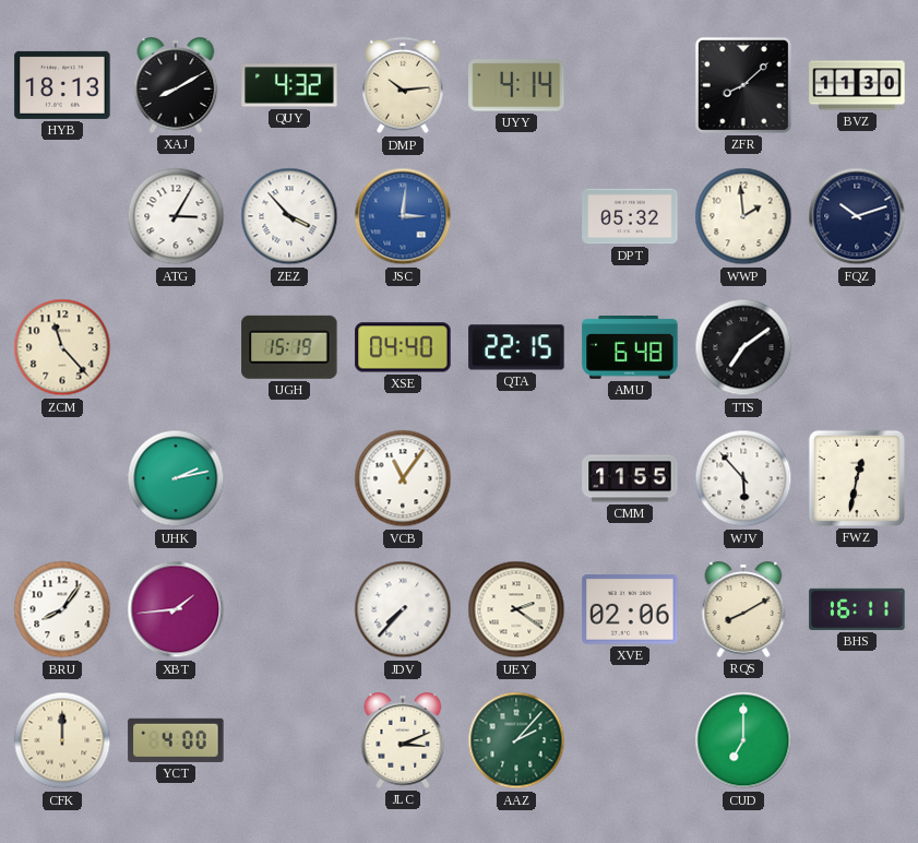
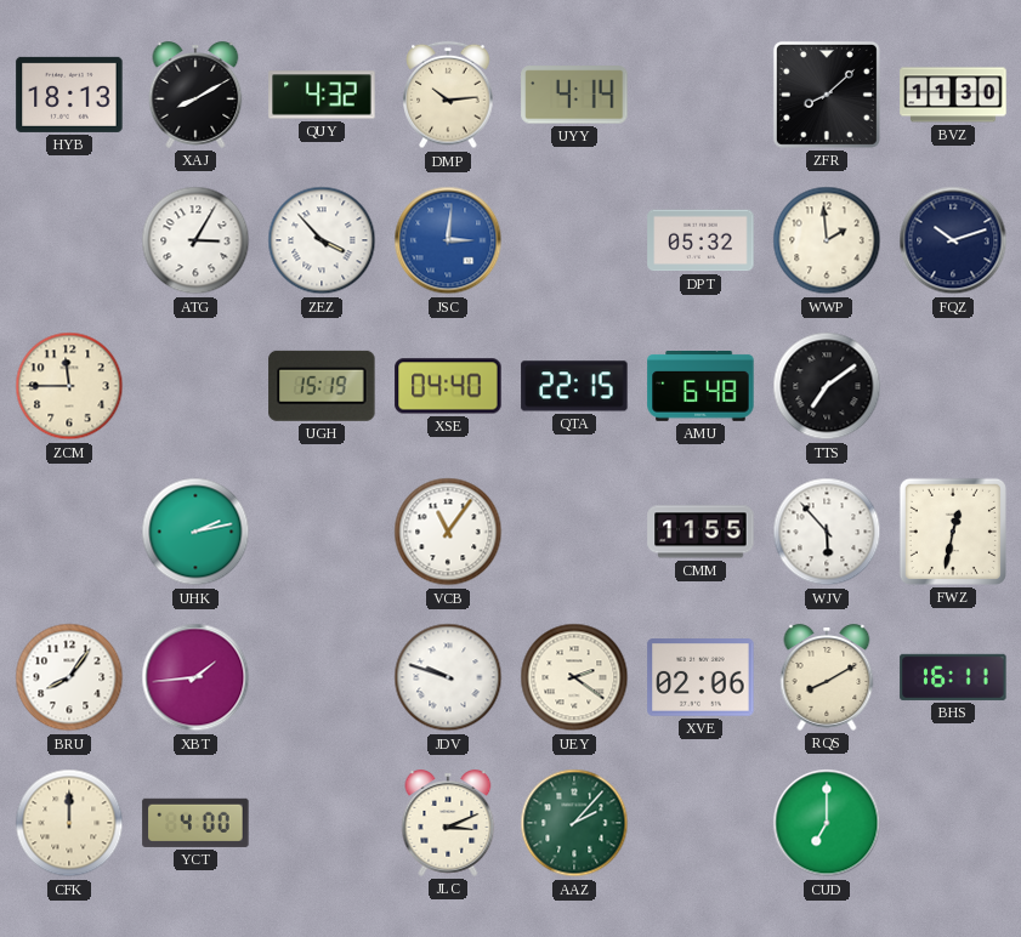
ZCM: 11:23 -> 11:45 (69, 386)
JDV: 7:37 -> 9:48 (448, 677)
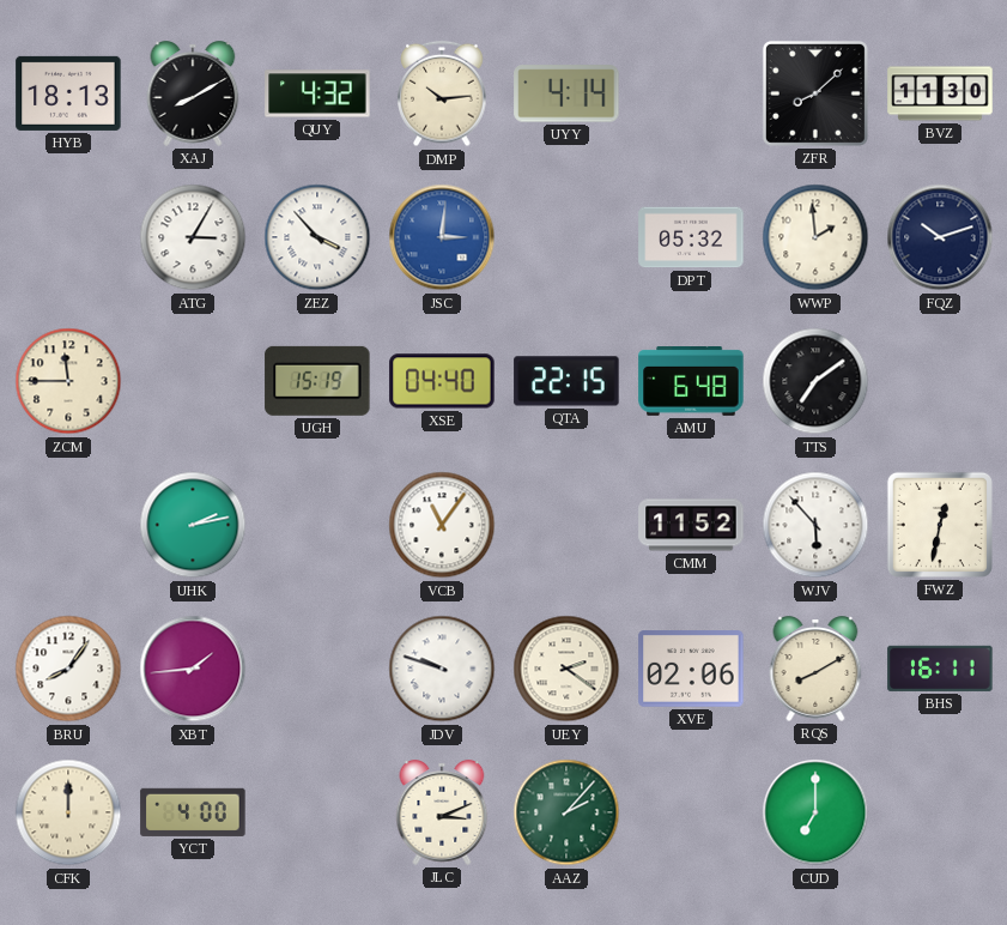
CMM: 11:55 -> 11:52 (691, 525)
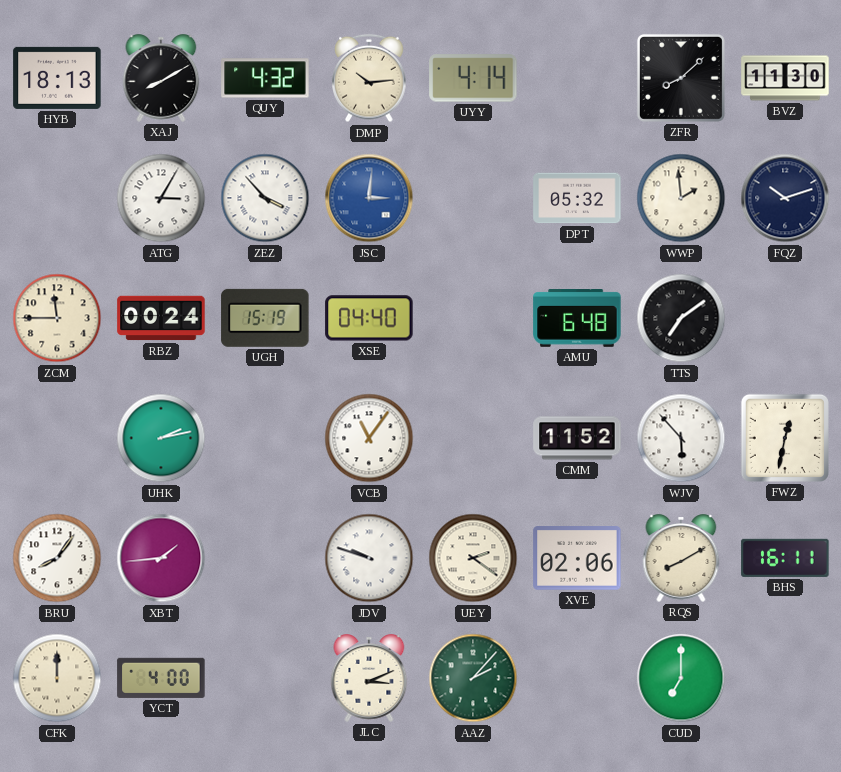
RBZ: none -> 00:24 (161, 318)
QTA: 22:15 -> none (566, 381)
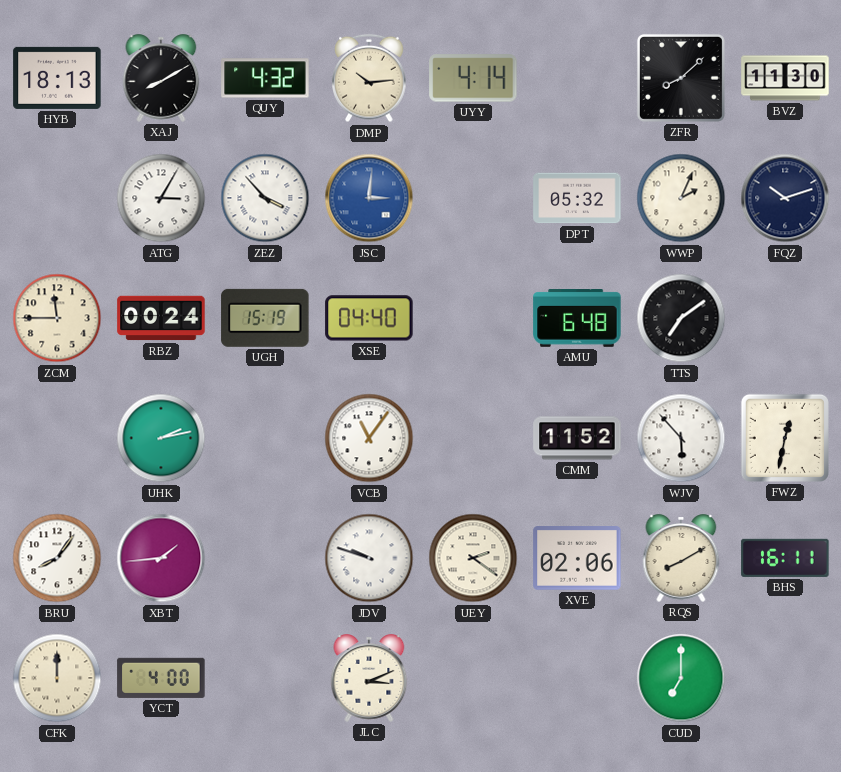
WWP: 1:59 -> 2:04 (681, 198)
AAZ: 2:07 -> none (473, 678)
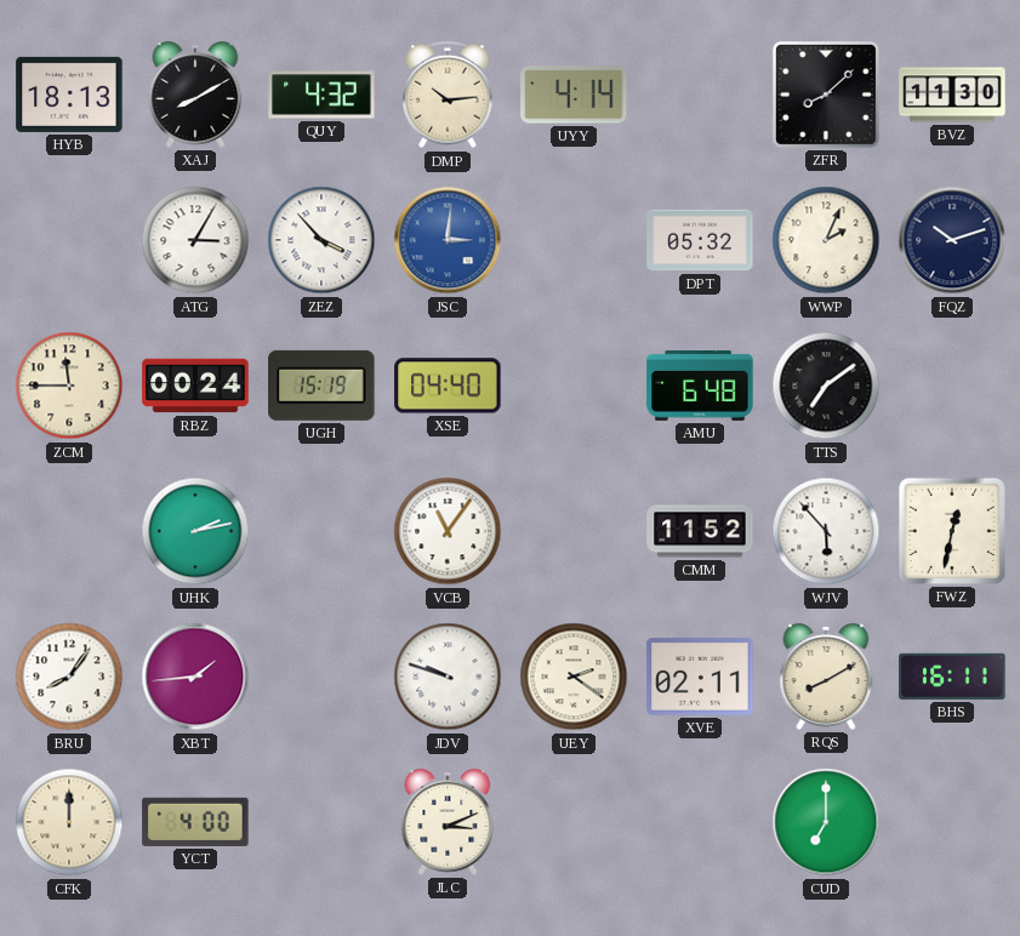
XVE: 02:06 -> 02:11 (700, 677)
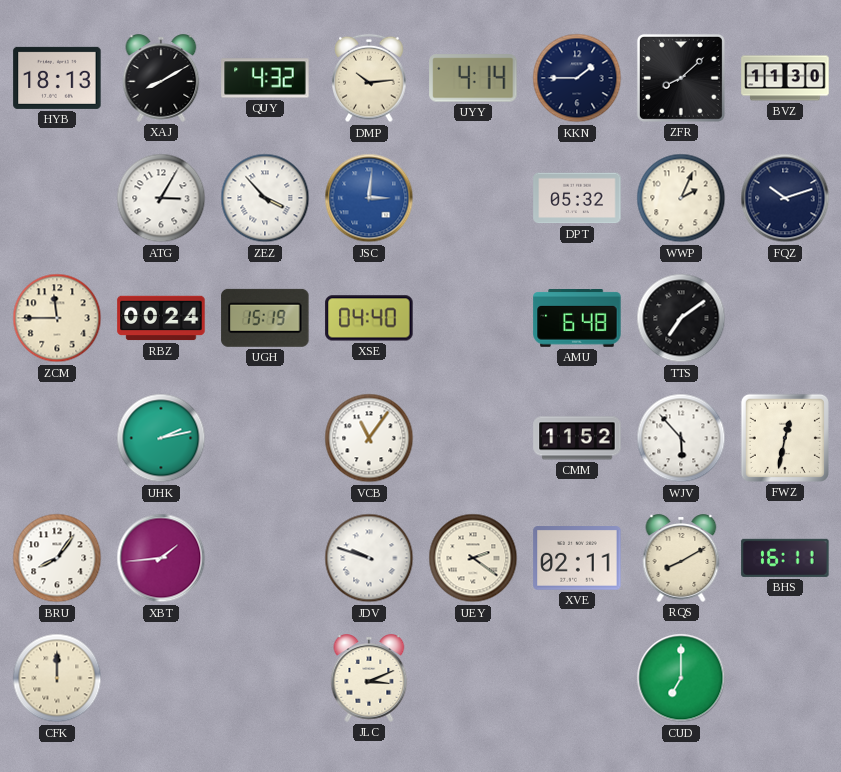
KKN: none -> 1:45 (577, 78)
YCT: 4:00 -> none (195, 822)
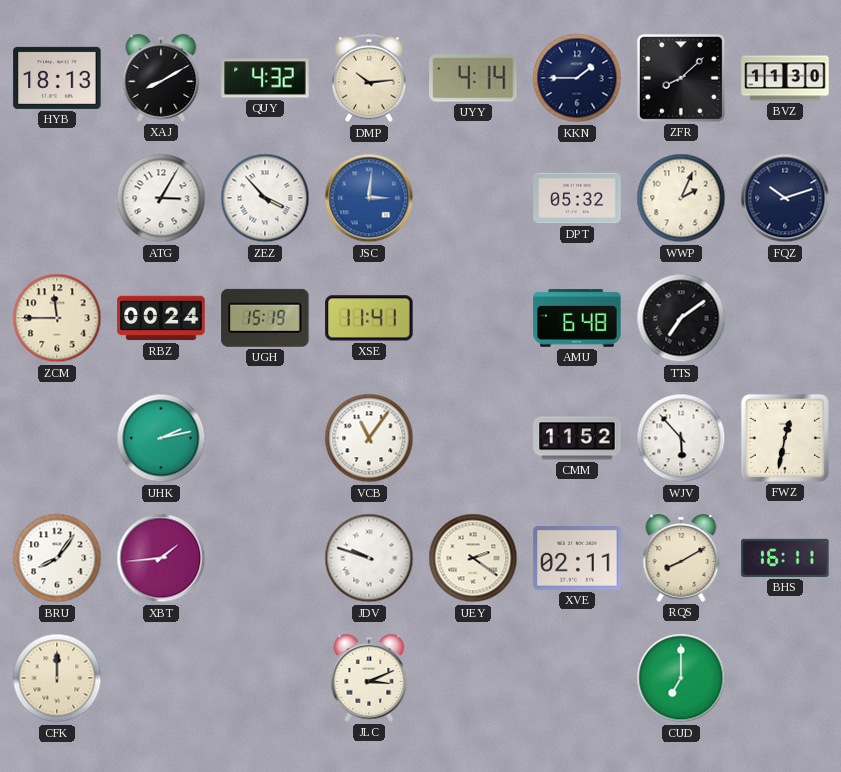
XSE: 04:40 -> 11:41 (369, 318)
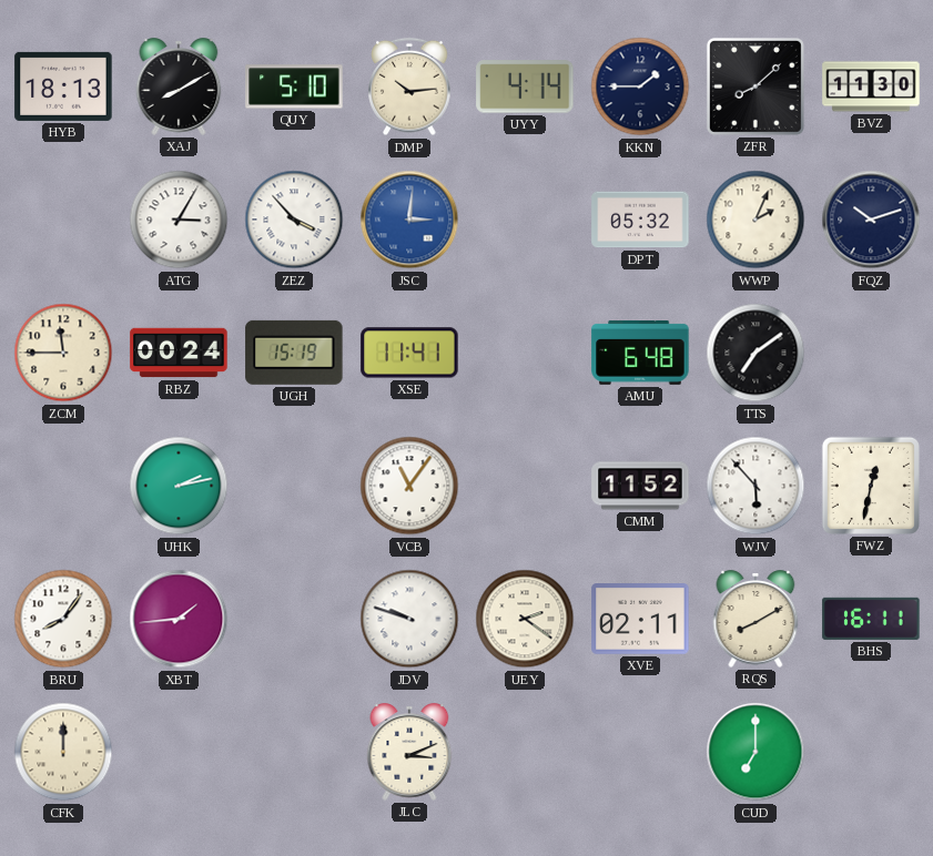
QUY: 4:32 -> 5:10 (294, 86)
